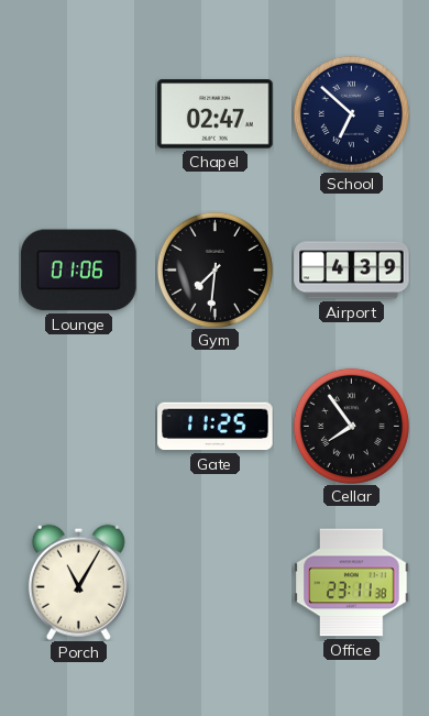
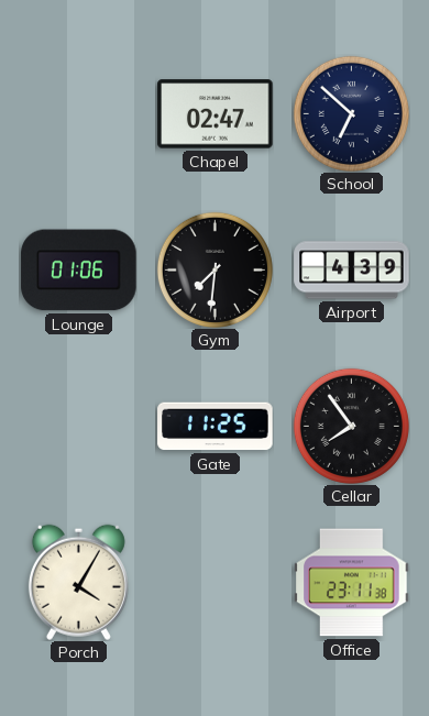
Porch: 11:05 -> 4:05 (78, 582)
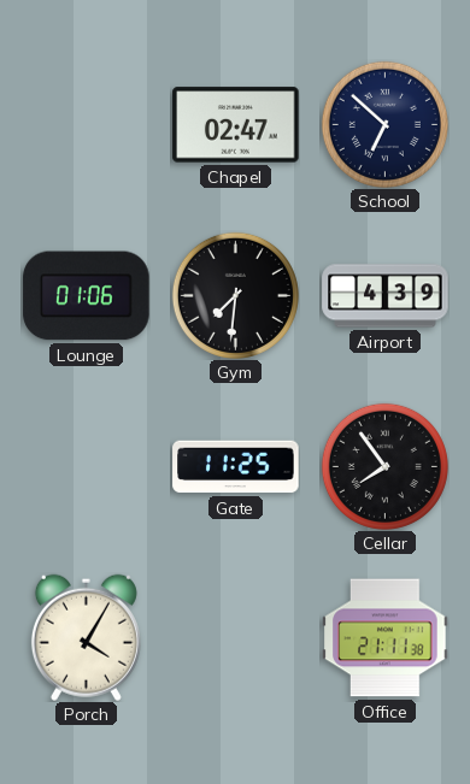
Office: 23:11 -> 21:11 (386, 638)
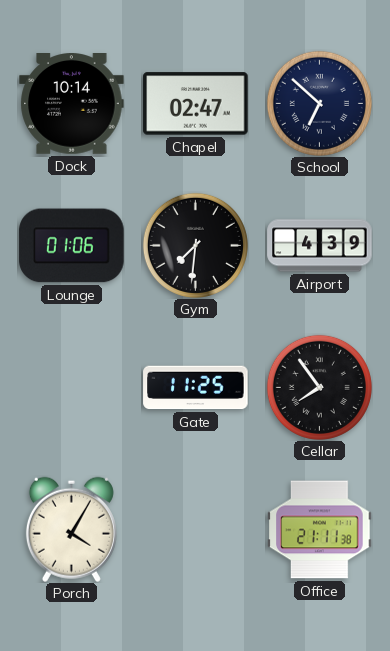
Dock: none -> 10:14 (72, 104)
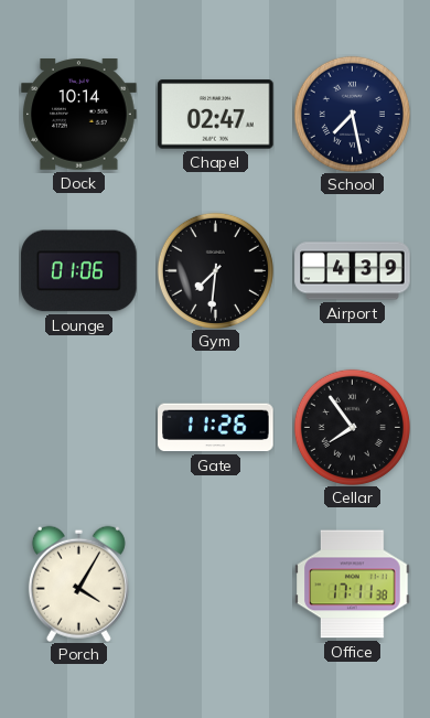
School: 6:52 -> 7:28 (352, 114)
Gate: 11:25 -> 11:26 (216, 428)
Office: 21:11 -> 17:11 (353, 585)
